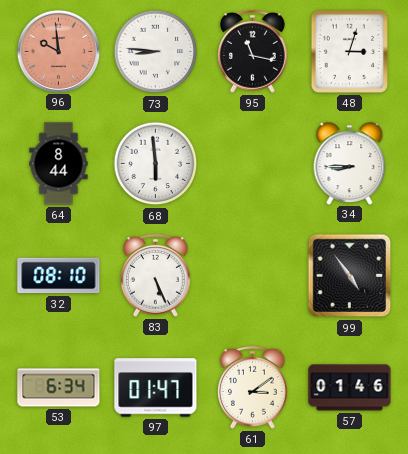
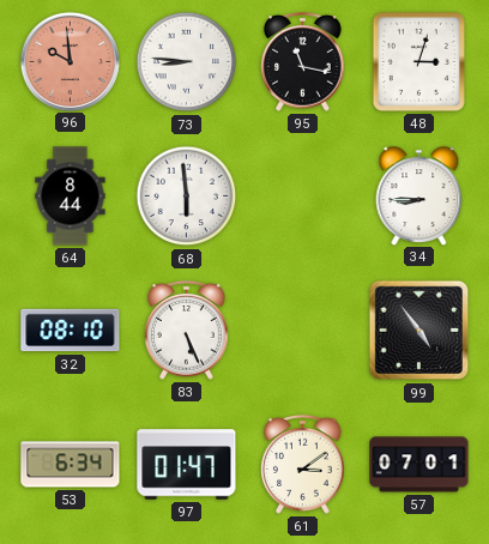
57: 01:46 -> 07:01 (419, 465)
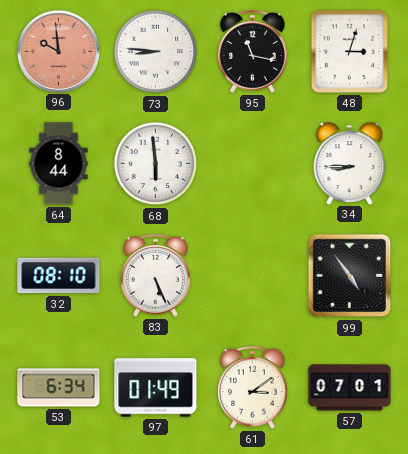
97: 01:47 -> 01:49 (156, 388)
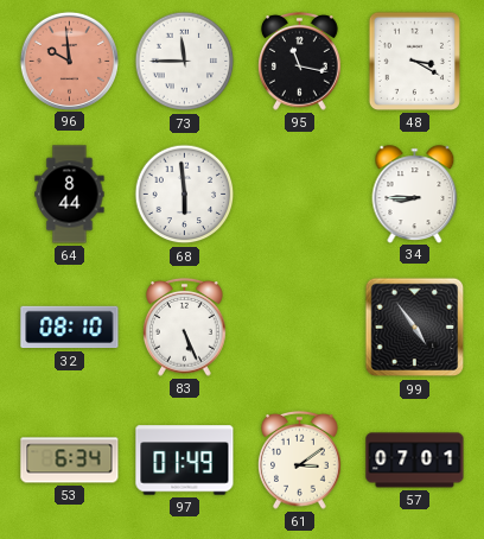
73: 8:46 -> 11:45 (185, 62)
48: 3:03 -> 3:20 (414, 61)
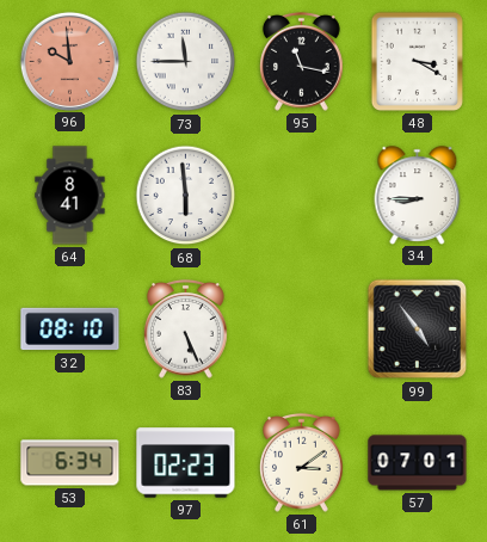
64: 8:44 -> 8:41 (70, 196)
97: 01:49 -> 02:23 (186, 463)
